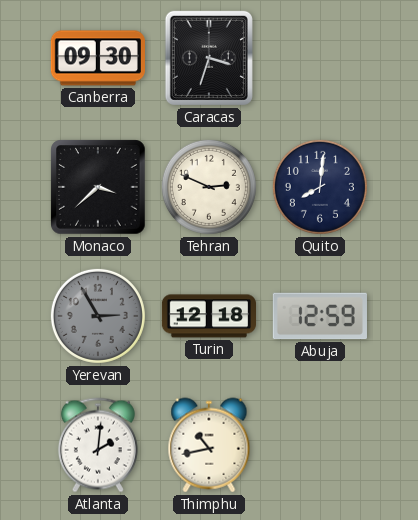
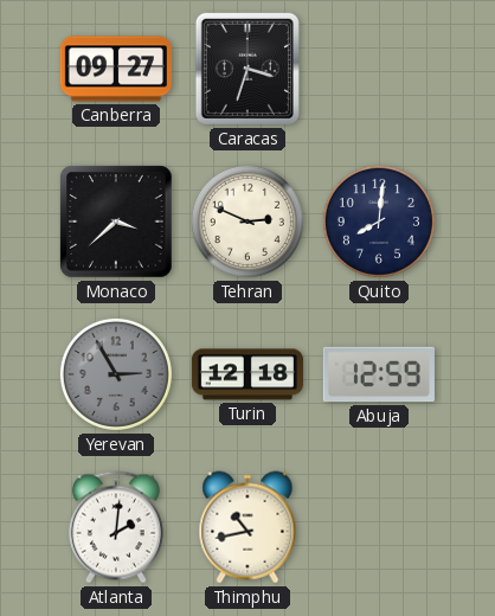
Canberra: 09:30 -> 09:27 (115, 69)
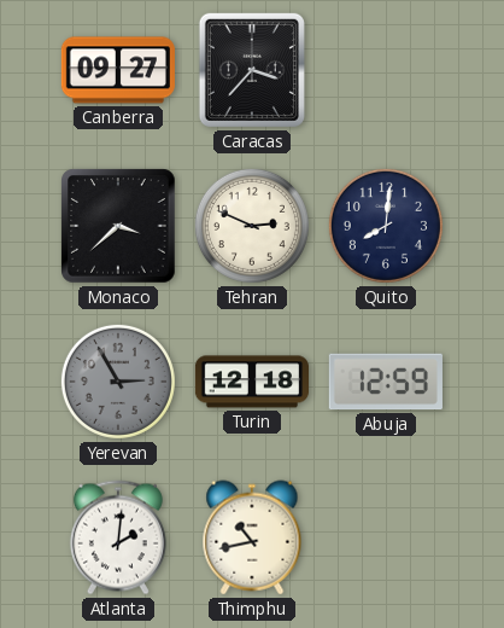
Caracas: 3:33 -> 3:37 (252, 70)
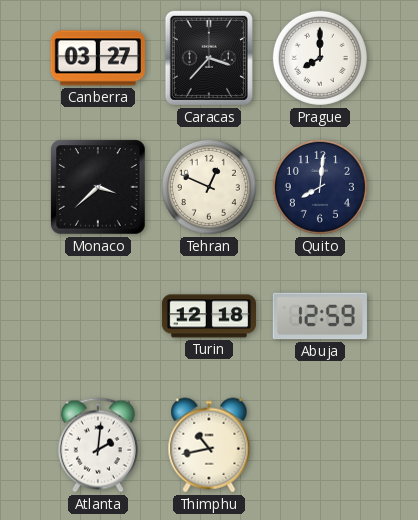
Canberra: 09:27 -> 03:27 (97, 58)
Prague: none -> 8:00 (320, 58)
Tehran: 2:49 -> 12:49 (209, 187)
Yerevan: 2:55 -> none (118, 382)
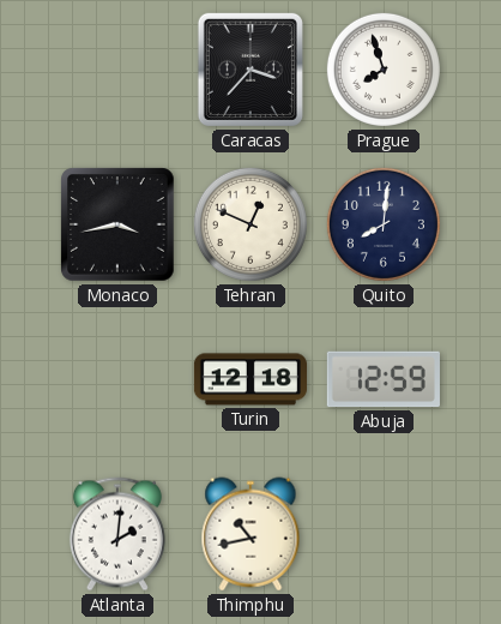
Canberra: 03:27 -> none (97, 58)
Prague: 8:00 -> 7:57 (384, 70)
Monaco: 3:38 -> 3:43 (117, 224)
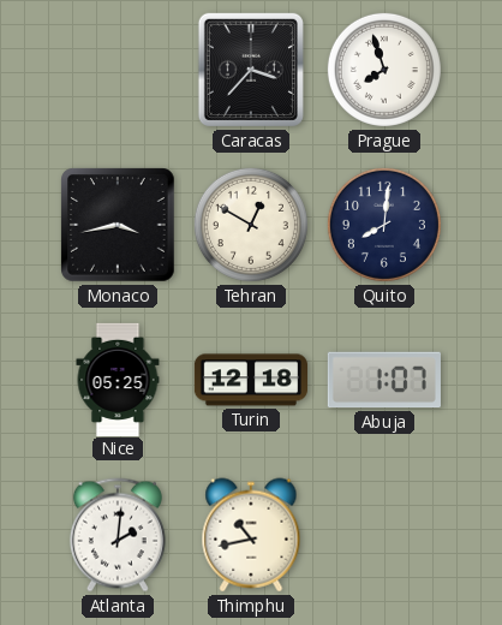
Tehran: 12:49 -> 12:50 (251, 225)
Nice: none -> 05:25 (118, 379)
Abuja: 12:59 -> 1:07 (384, 380)
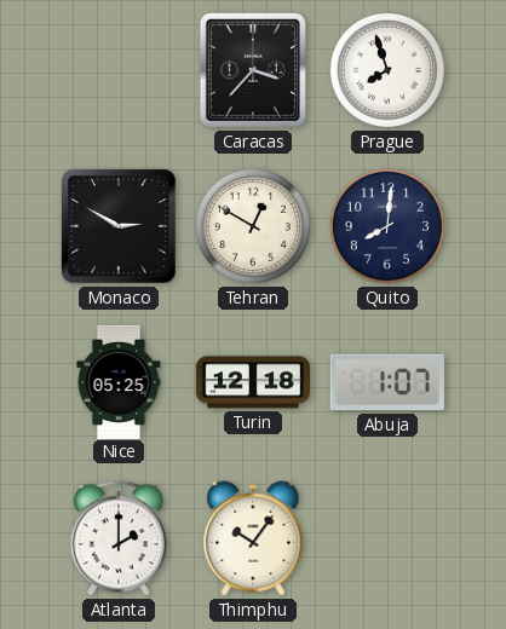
Monaco: 3:43 -> 2:50 (119, 226)
Atlanta: 2:01 -> 2:00 (119, 538)
Thimphu: 10:43 -> 10:06 (253, 538)
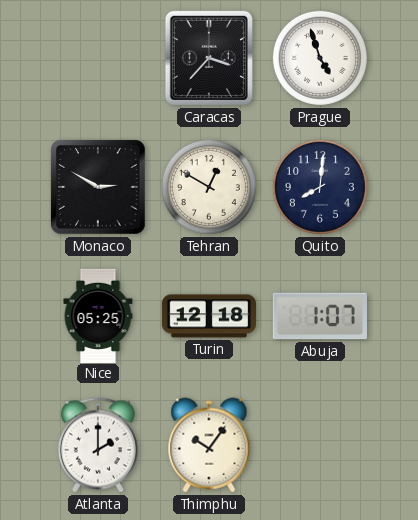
Prague: 7:57 -> 4:57 (320, 58)
